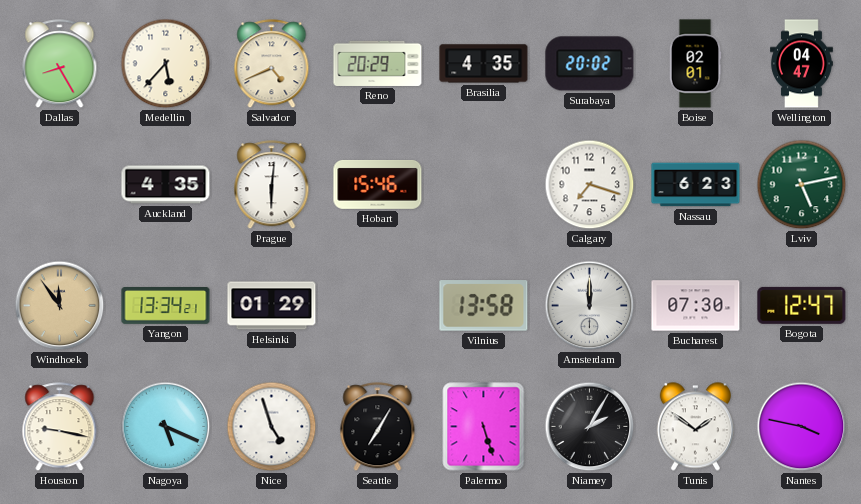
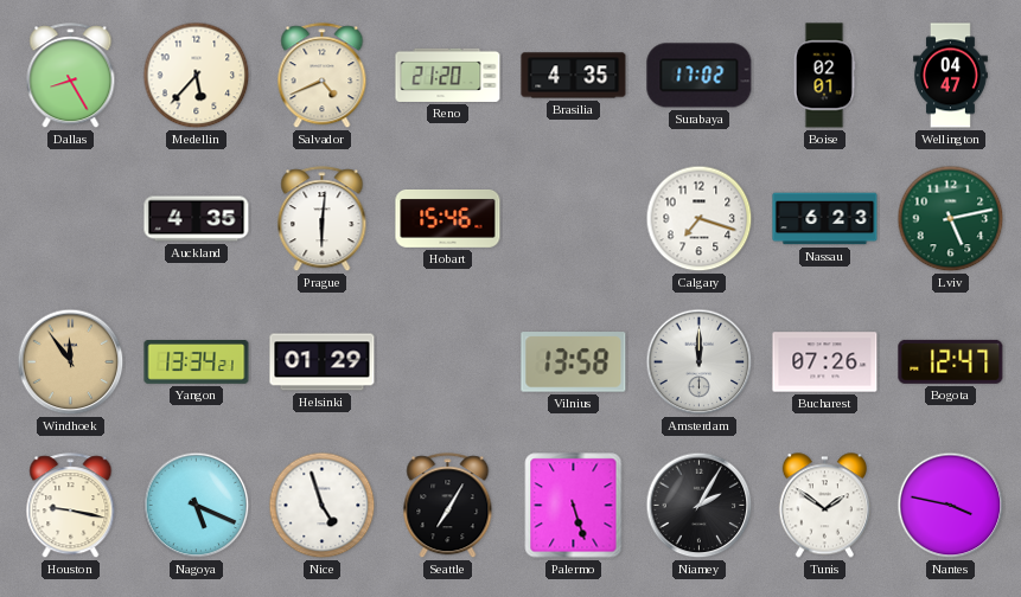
Reno: 20:29 -> 21:20 (448, 75)
Surabaya: 20:02 -> 17:02 (700, 76)
Bucharest: 07:30 -> 07:26 (825, 362)
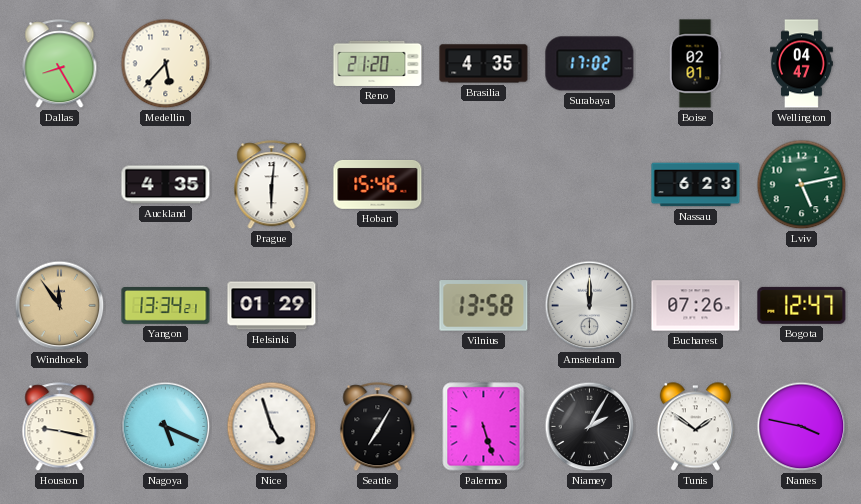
Salvador: 4:41 -> none (323, 76)
Calgary: 7:18 -> none (700, 219)
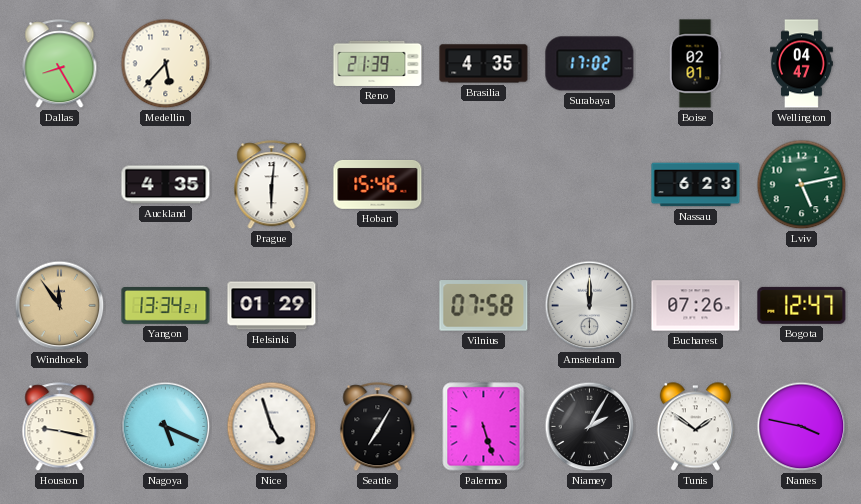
Reno: 21:20 -> 21:39 (378, 63)
Vilnius: 13:58 -> 07:58 (484, 306)
